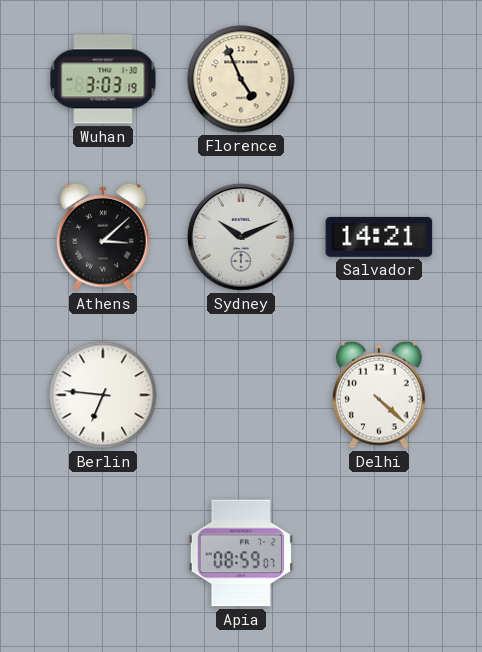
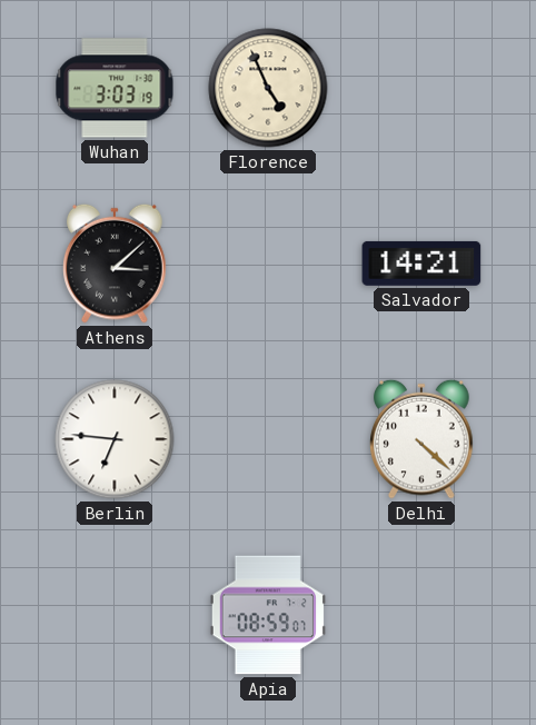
Sydney: 10:11 -> none (241, 237)
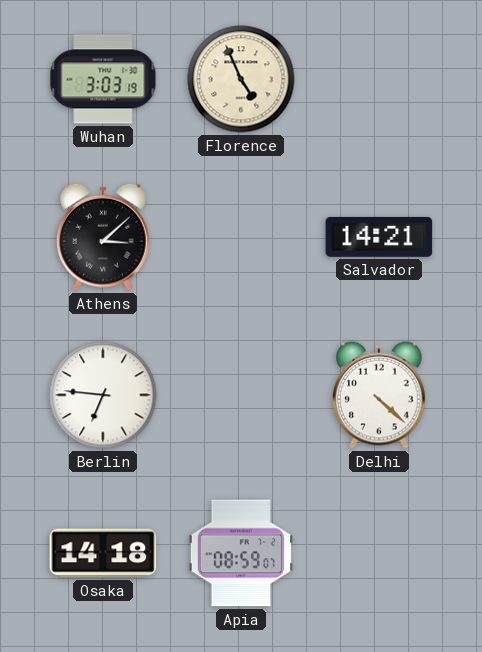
Osaka: none -> 14:18 (103, 553)
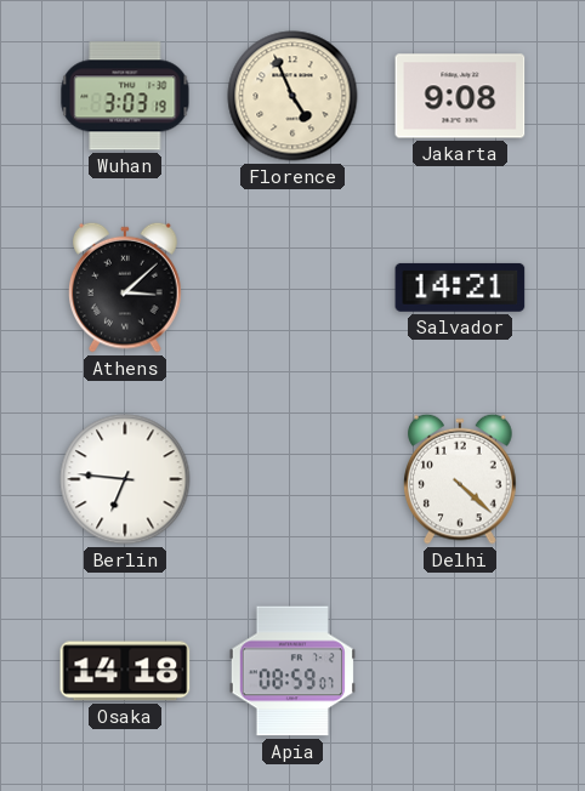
Jakarta: none -> 9:08 (460, 96)
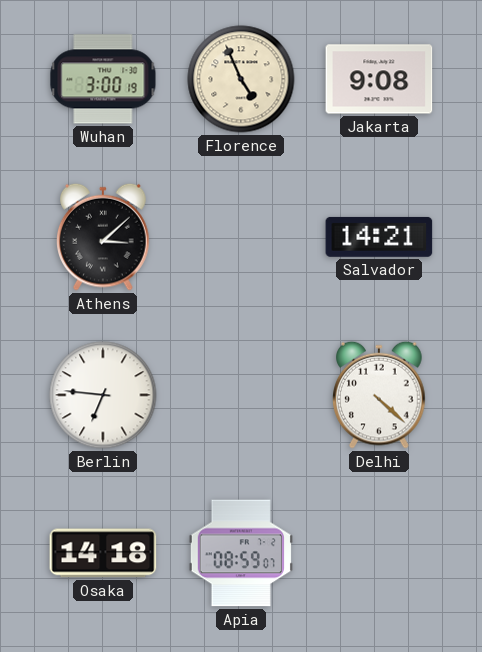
Wuhan: 3:03 -> 3:00 (103, 79)
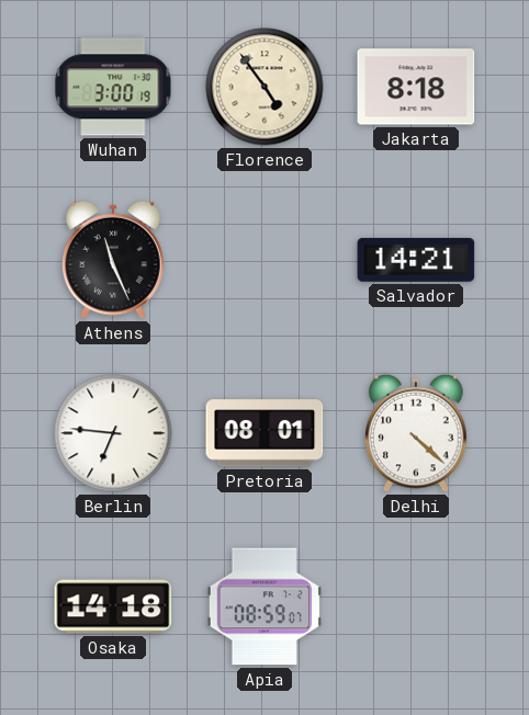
Florence: 4:56 -> 4:54 (264, 87)
Jakarta: 9:08 -> 8:18 (416, 87)
Athens: 3:08 -> 11:26 (113, 260)
Pretoria: none -> 08:01 (264, 433)
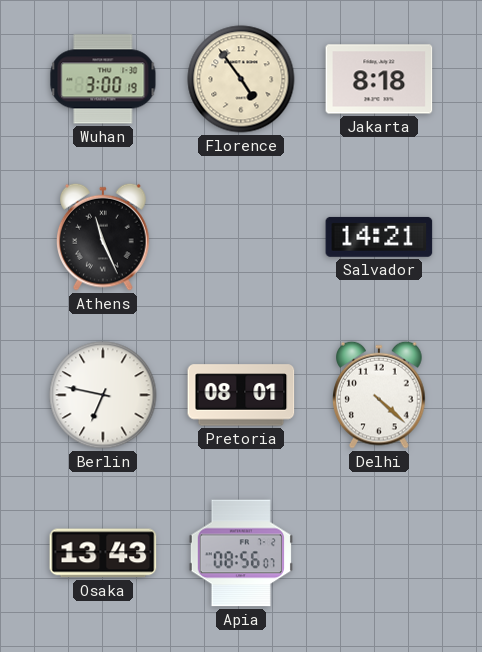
Berlin: 6:46 -> 6:47 (103, 395)
Osaka: 14:18 -> 13:43 (103, 553)
Apia: 08:59 -> 08:56 (240, 553)
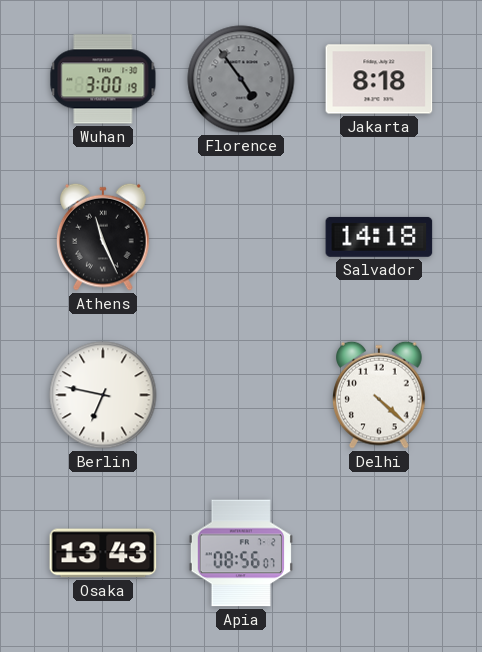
Florence dial: cream -> grey (241, 79)
Salvador: 14:21 -> 14:18 (379, 237)
Pretoria: 08:01 -> none (241, 395)
